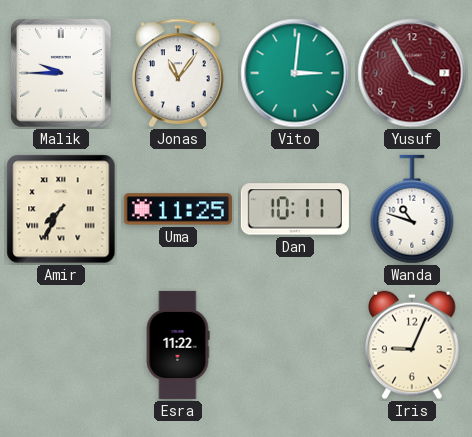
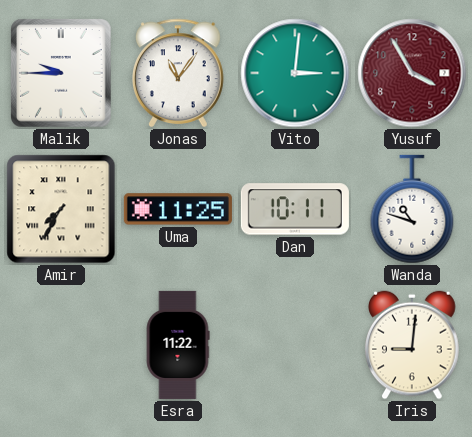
Iris: 9:04 -> 9:01 (412, 345)
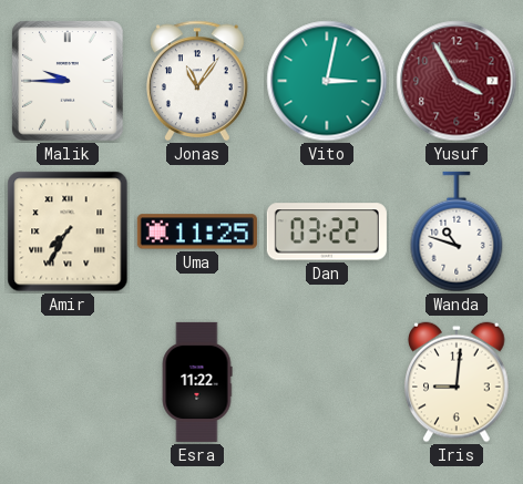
Vito: 3:01 -> 3:02 (327, 81)
Dan: 10:11 -> 03:22 (327, 231)
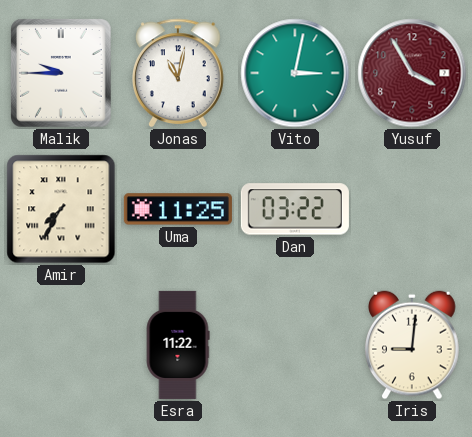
Jonas: 11:06 -> 11:02 (179, 73)
Wanda: 10:48 -> none (457, 231)
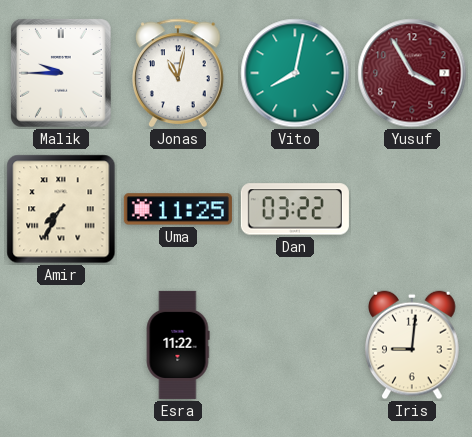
Vito: 3:02 -> 8:02 (295, 73)
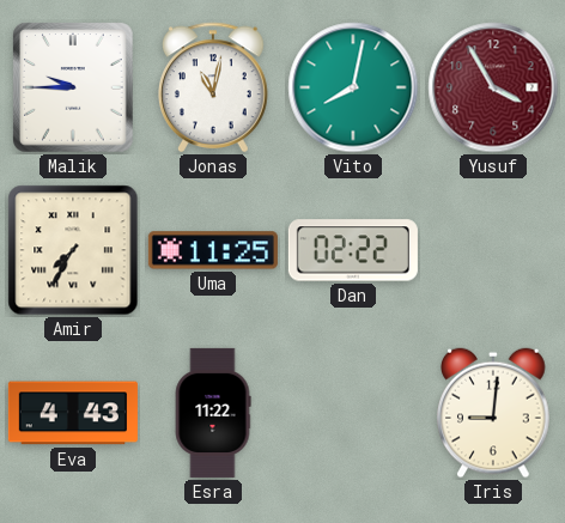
Dan: 03:22 -> 02:22 (353, 250)
Eva: none -> 4:43 (73, 413)
